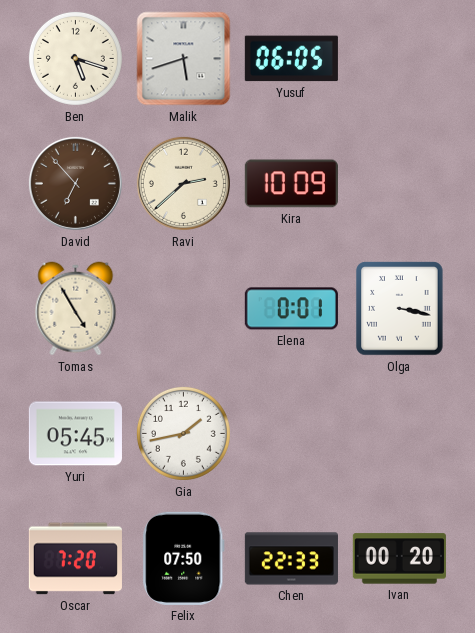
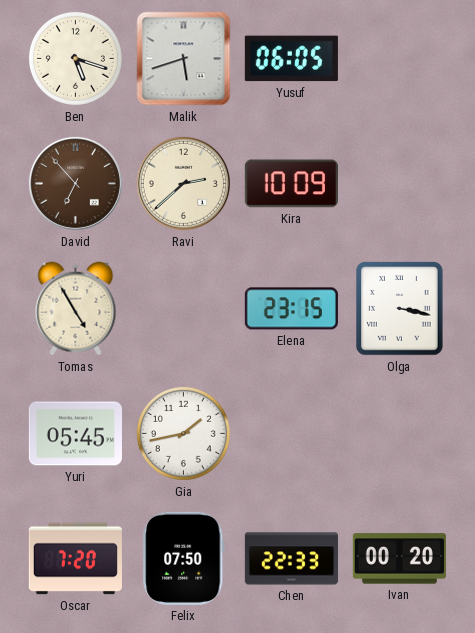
Elena: 0:01 -> 23:15 (291, 309)
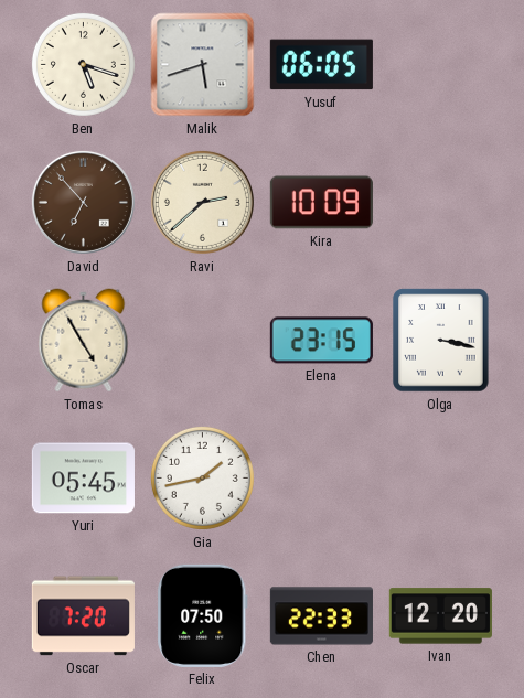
Ivan: 00:20 -> 12:20 (440, 616)
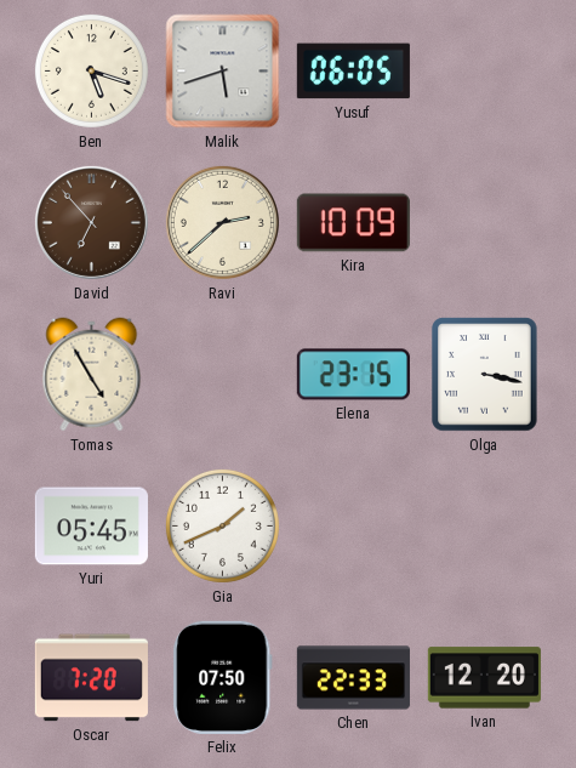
Gia: 1:43 -> 1:41 (222, 525)
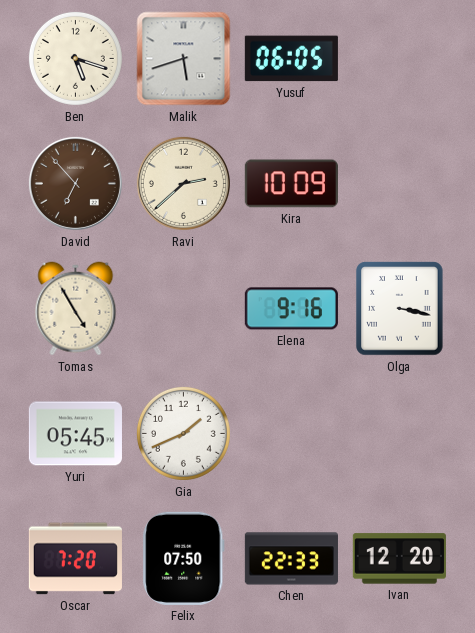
Elena: 23:15 -> 9:16 (291, 309)
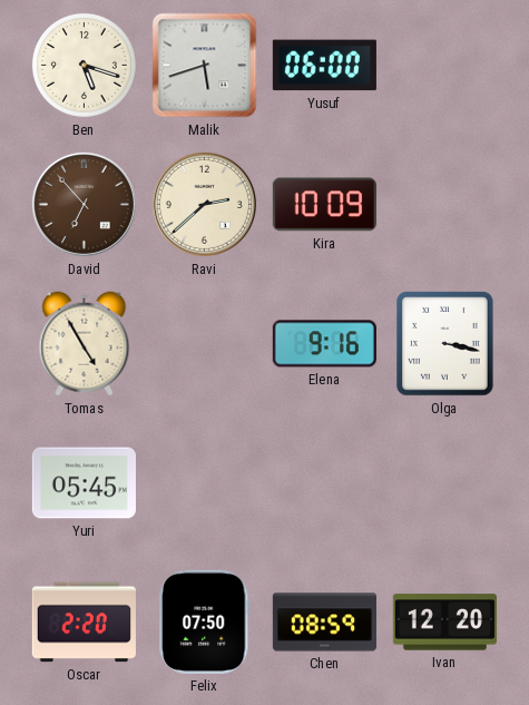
Yusuf: 06:05 -> 06:00 (324, 66)
Gia: 1:41 -> none (183, 433)
Oscar: 7:20 -> 2:20 (84, 623)
Chen: 22:33 -> 08:59 (324, 623)
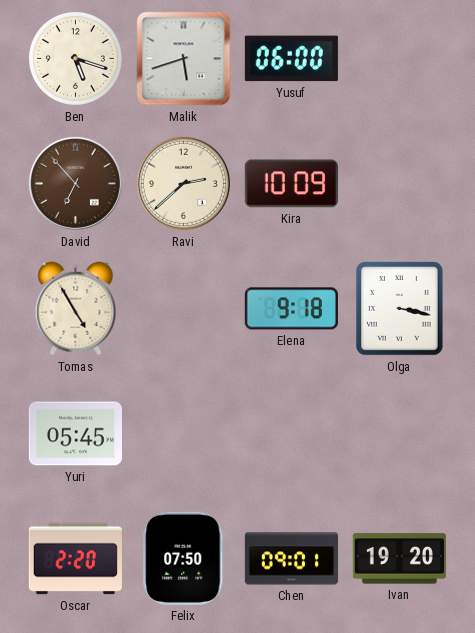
Elena: 9:16 -> 9:18 (291, 309)
Chen: 08:59 -> 09:01 (291, 559)
Ivan: 12:20 -> 19:20 (399, 559)
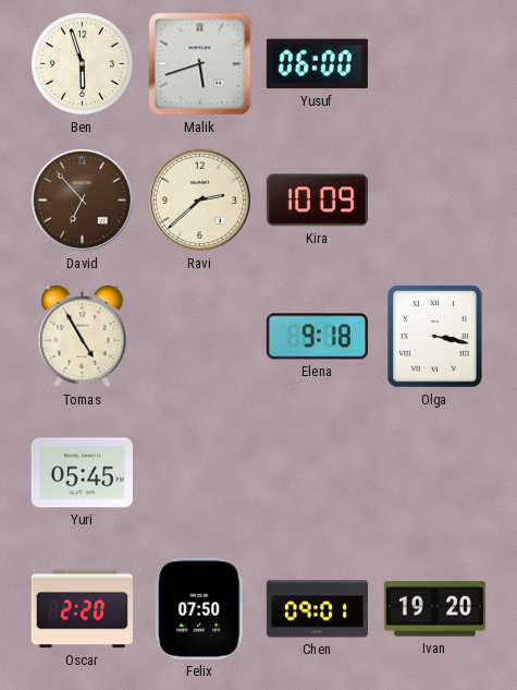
Ben: 5:18 -> 5:57 (82, 63)
